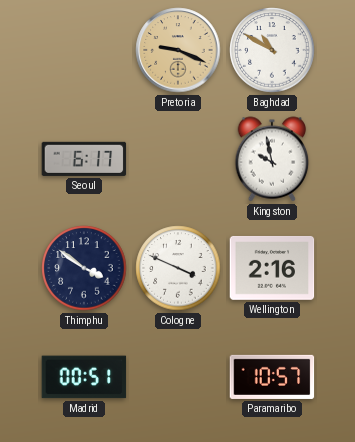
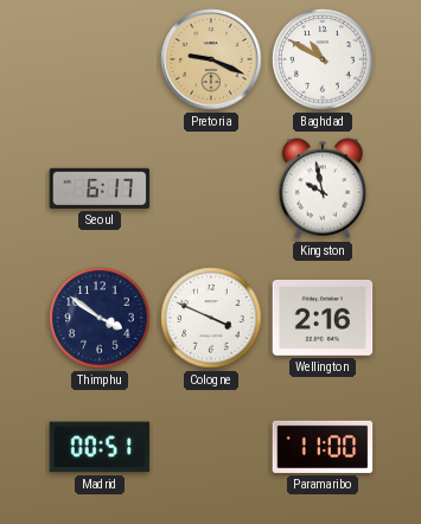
Paramaribo: 10:57 -> 11:00 (323, 447)
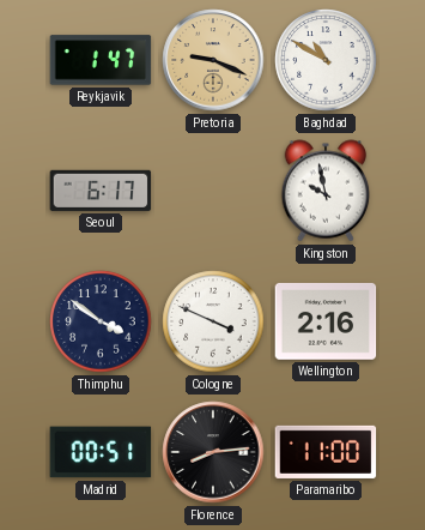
Reykjavik: none -> 1:47 (101, 60)
Florence: none -> 8:14 (213, 452)
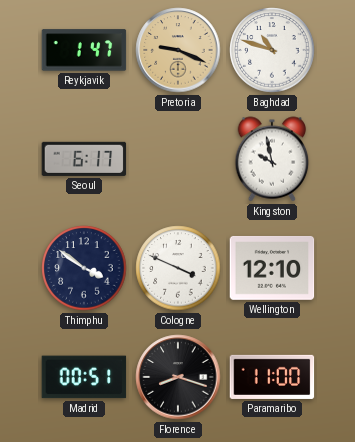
Baghdad: 10:50 -> 10:48 (272, 50)
Wellington: 2:16 -> 12:10 (272, 268)
Florence: 8:14 -> 8:18 (178, 377)
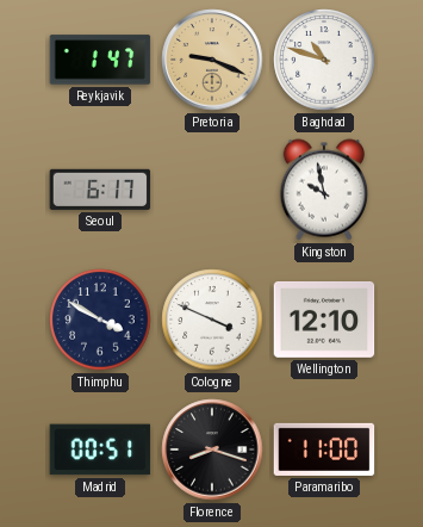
Thimphu: 3:51 -> 3:50 (100, 320)
